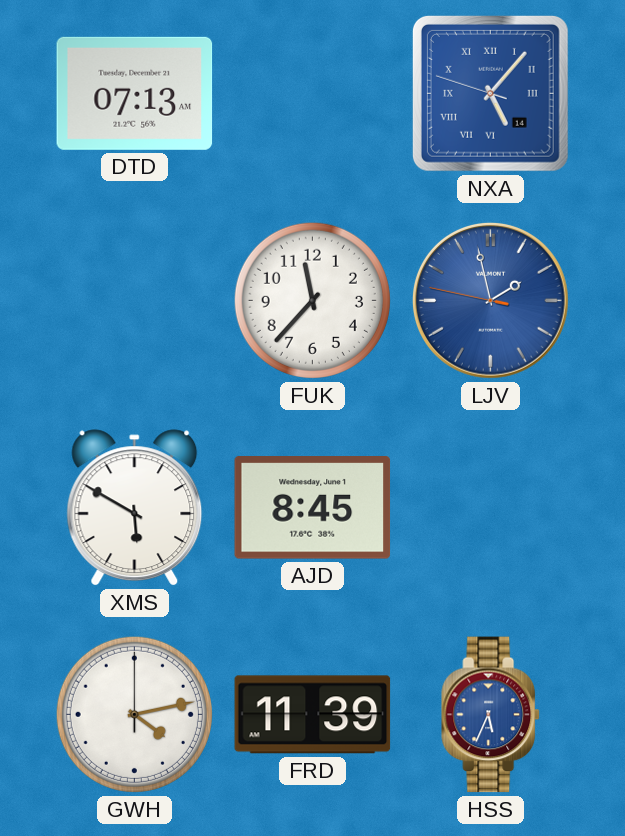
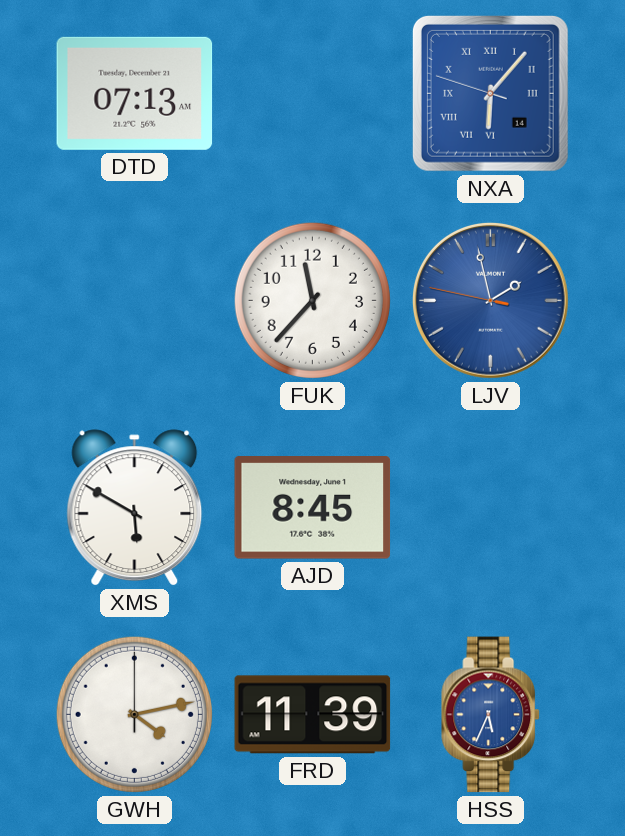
NXA: 5:06 -> 6:06 (490, 93)
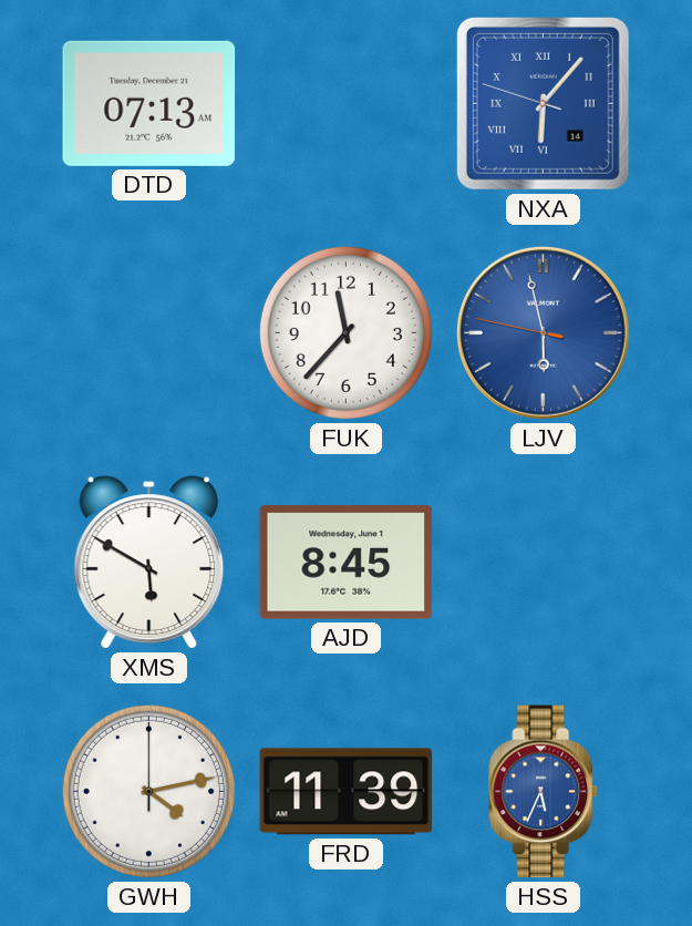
LJV: 1:57 -> 5:57 (543, 332)
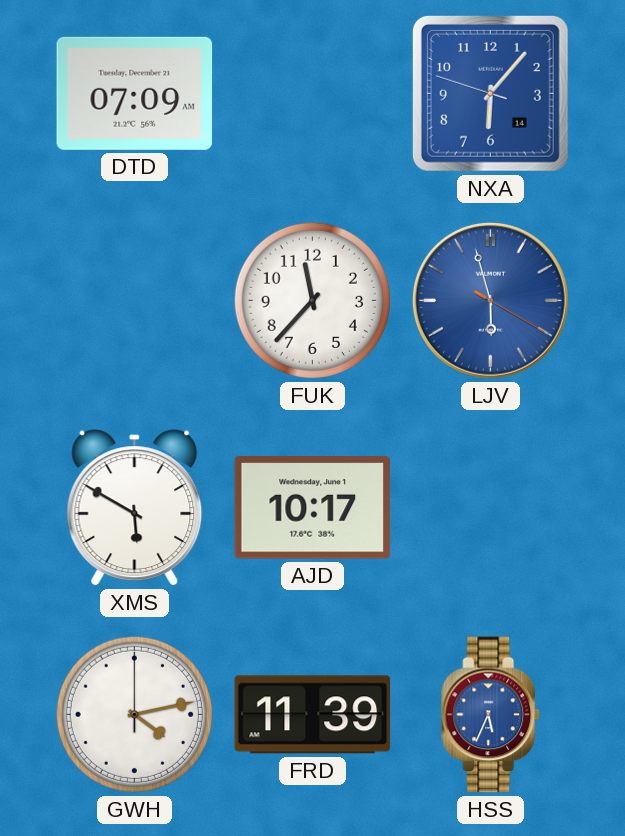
DTD: 07:13 -> 07:09 (135, 93)
NXA numerals: Roman -> Arabic (490, 93)
LJV: 5:57:47 -> 5:57:20 (490, 300)
AJD: 8:45 -> 10:17 (313, 508)
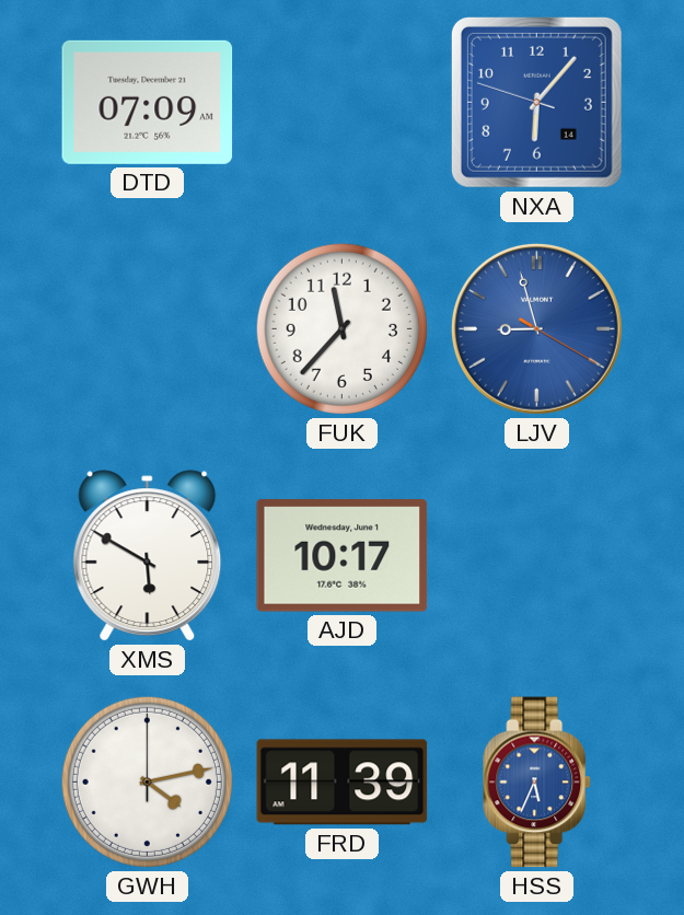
LJV: 5:57 -> 8:57 (536, 328)
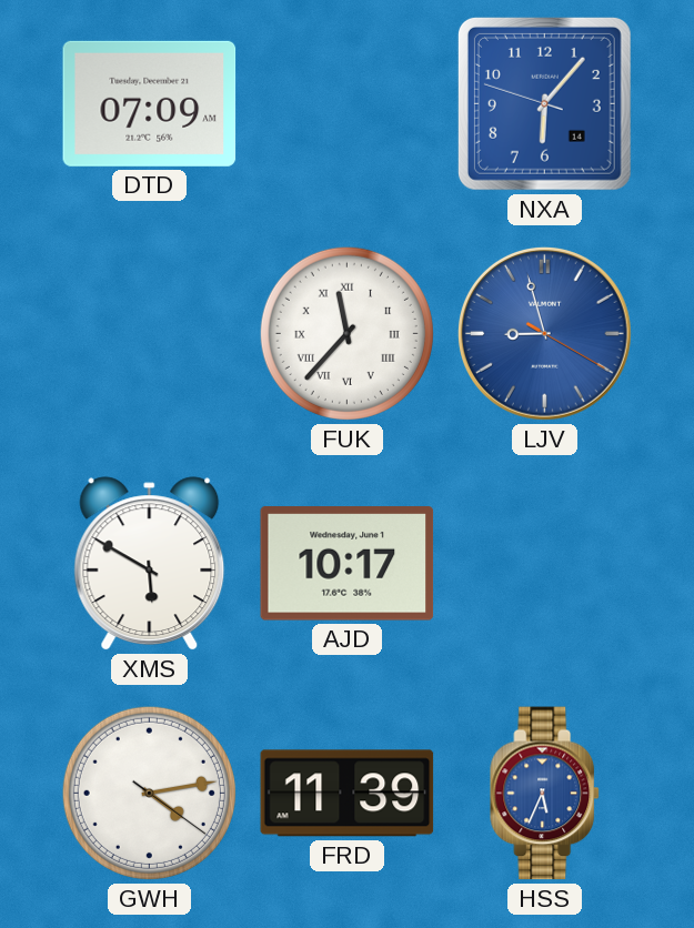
FUK numerals: Arabic -> Roman (346, 333)
GWH: 4:13:00 -> 4:13:21 (149, 793)
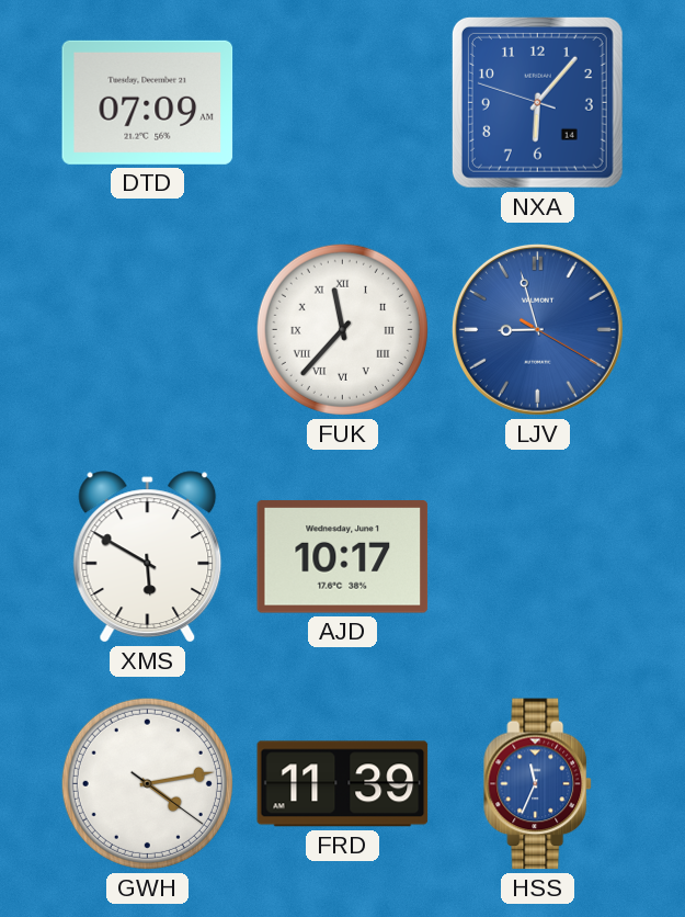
HSS: 5:34 -> 11:34 (538, 784)
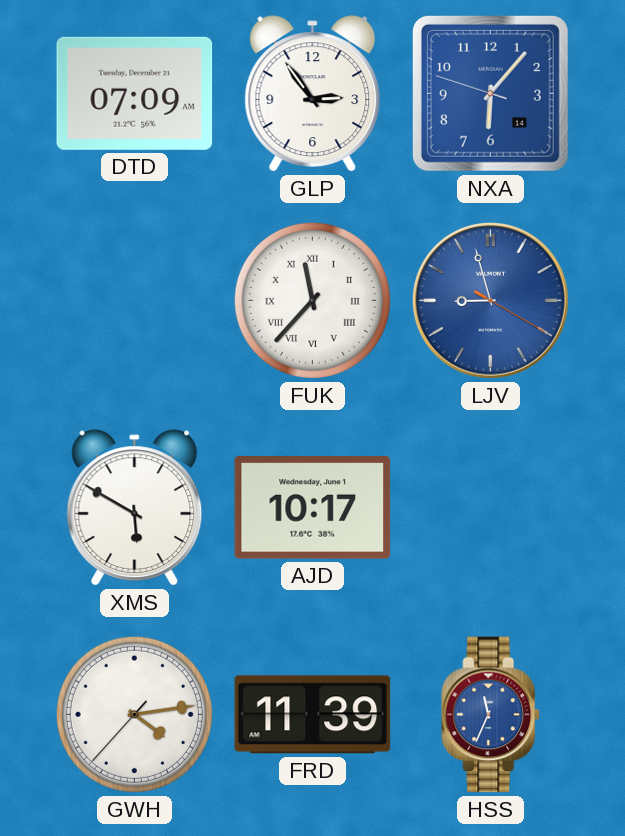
GLP: none -> 2:54 (313, 94)
GWH: 4:13:21 -> 4:13:37 (134, 714)
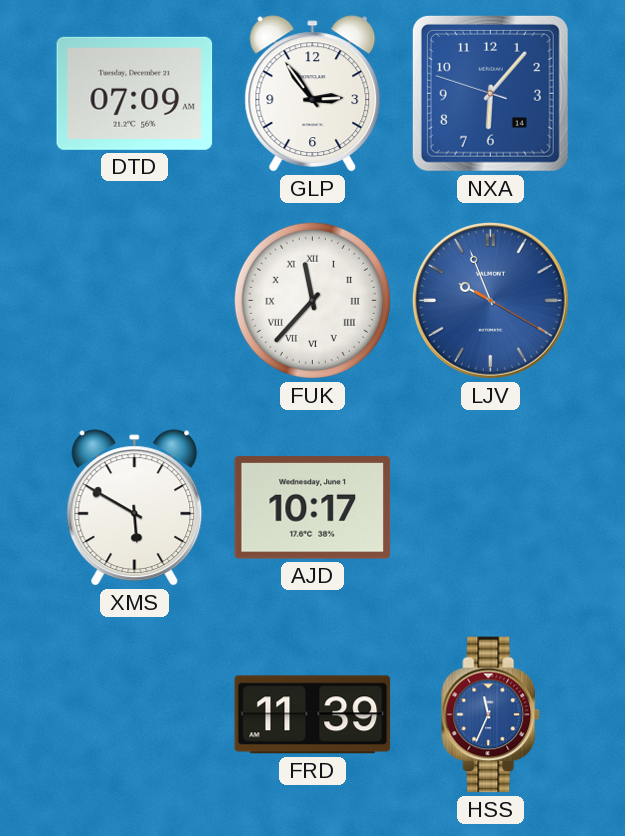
LJV: 8:57 -> 9:56 (490, 300)
GWH: 4:13 -> none (134, 714)
